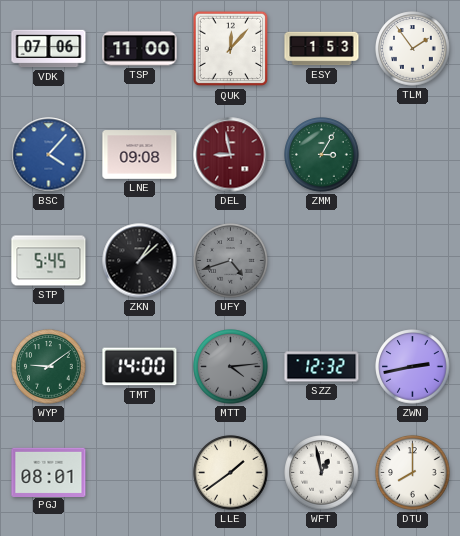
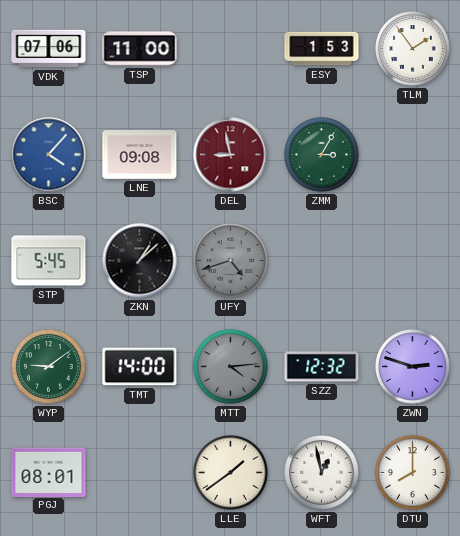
QUK: 12:07 -> none (231, 49)
ZWN: 2:43 -> 2:48 (413, 367)
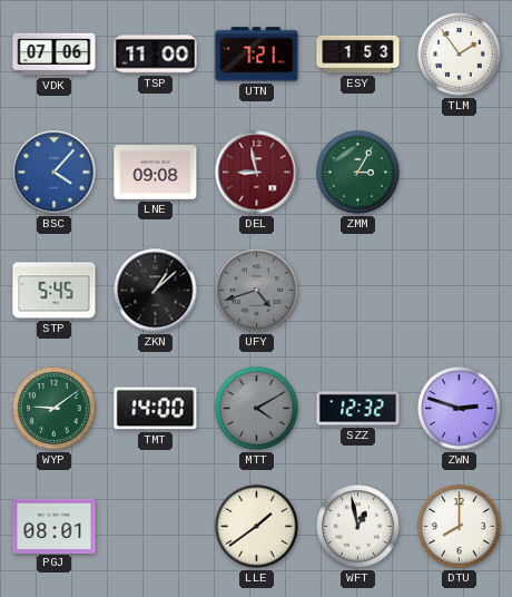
UTN: none -> 7:21 (257, 55)
MTT: 4:14 -> 4:10 (257, 409)
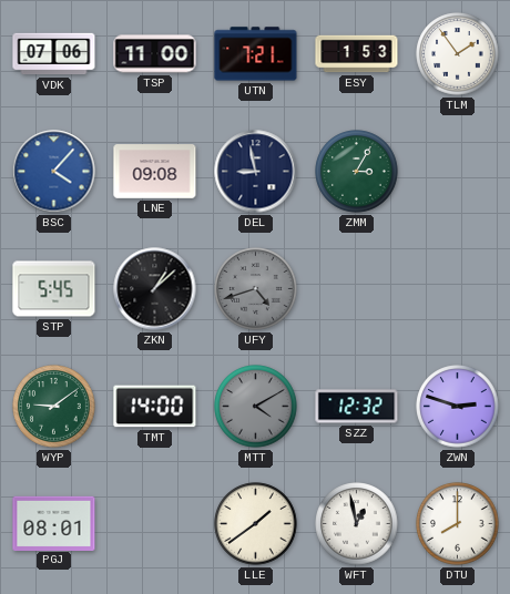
DEL dial: burgundy -> navy (256, 172)
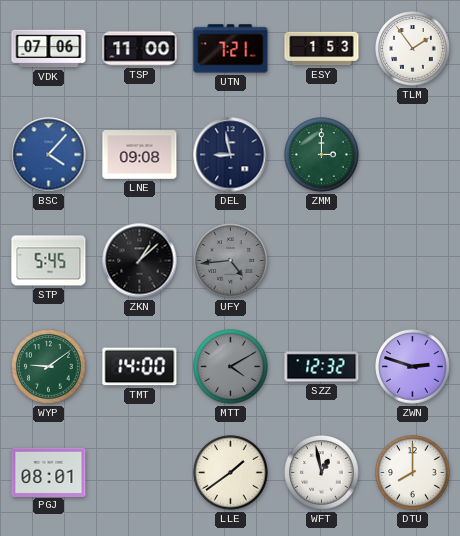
ZMM: 3:05 -> 3:00 (322, 155)
UFY: 4:42 -> 4:44 (231, 261)
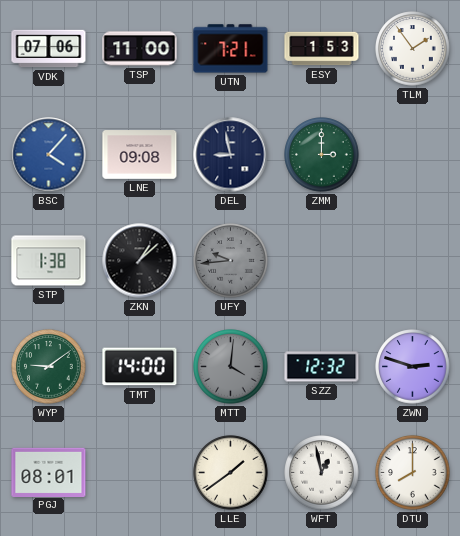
STP: 5:45 -> 1:38 (49, 261)
UFY: 4:44 -> 9:44 (231, 261)
MTT: 4:10 -> 4:01 (231, 367)
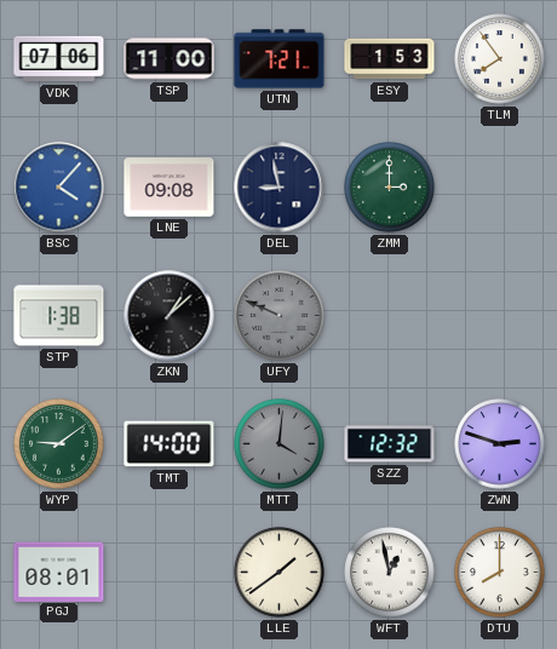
TLM: 1:54 -> 7:54 (500, 59)
UFY: 9:44 -> 9:49 (280, 316)
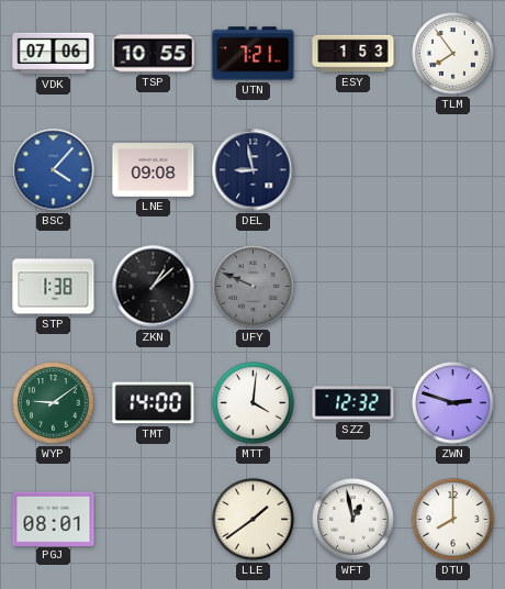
TSP: 11:00 -> 10:55 (154, 54)
ZMM: 3:00 -> none (390, 188)
MTT dial: grey -> white (254, 403)
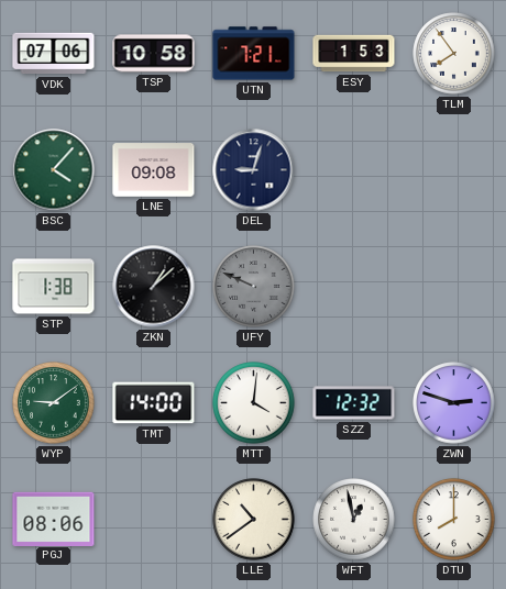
TSP: 10:55 -> 10:58 (154, 54)
BSC dial: blue -> green (54, 170)
DEL: 8:58 -> 9:03 (254, 170)
PGJ: 08:01 -> 08:06 (54, 519)
LLE: 1:39 -> 10:39 (254, 520)
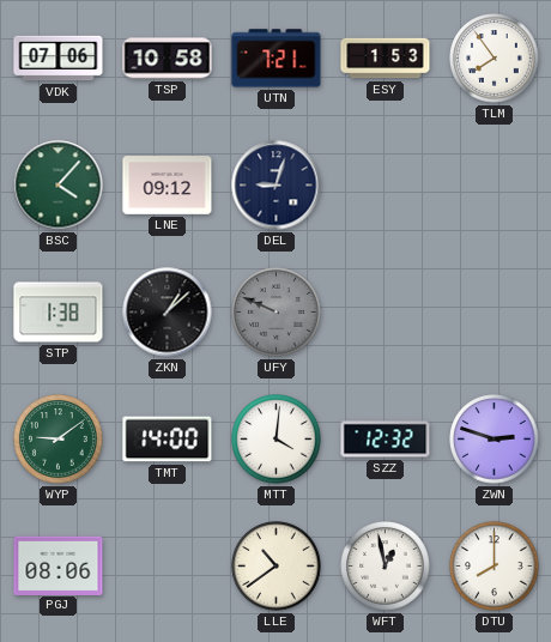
LNE: 09:08 -> 09:12 (168, 186)
